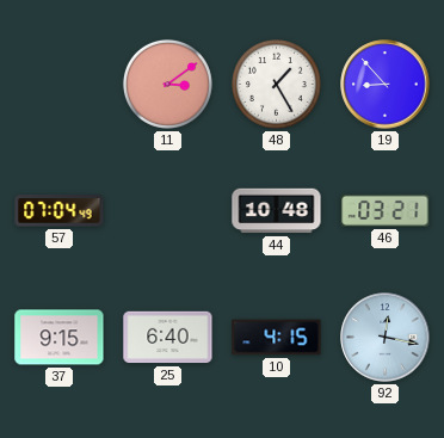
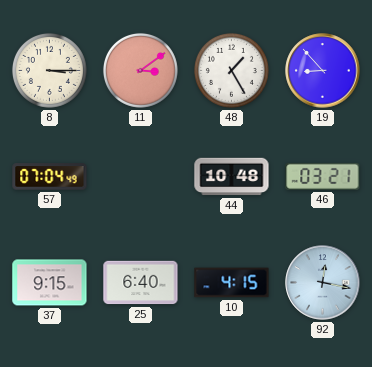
8: none -> 3:15 (49, 70)
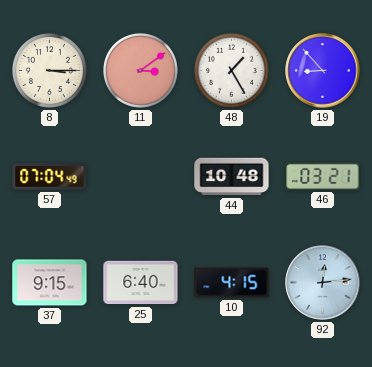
92: 12:17 -> 12:14 (323, 283)
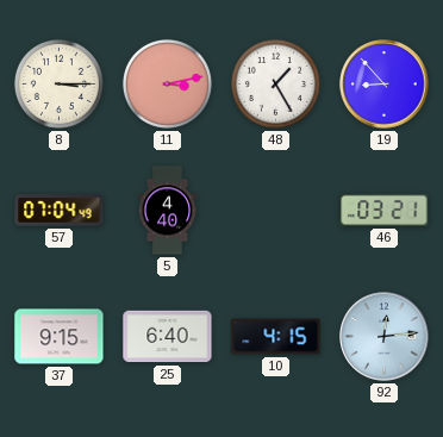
11: 3:09 -> 3:13 (167, 83)
5: none -> 4:40 (168, 211)
44: 10:48 -> none (232, 177)
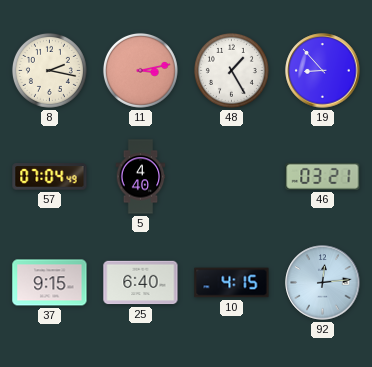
8: 3:15 -> 2:17 (49, 70)
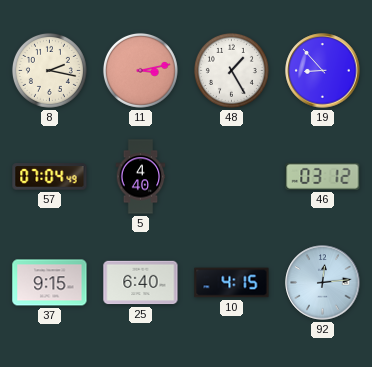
46: 03:21 -> 03:12 (323, 176)
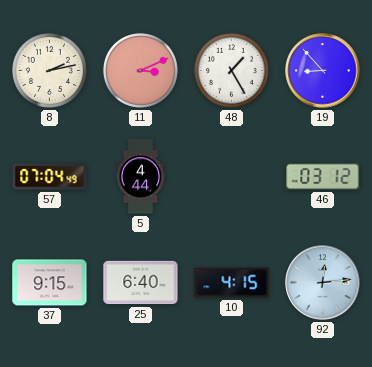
8: 2:17 -> 2:13 (49, 70)
11: 3:13 -> 3:11 (140, 70)
5: 4:40 -> 4:44 (141, 177)
